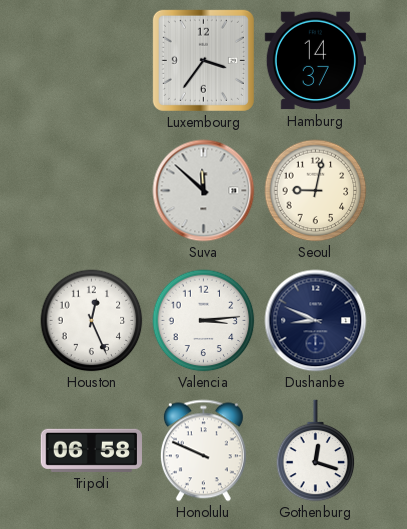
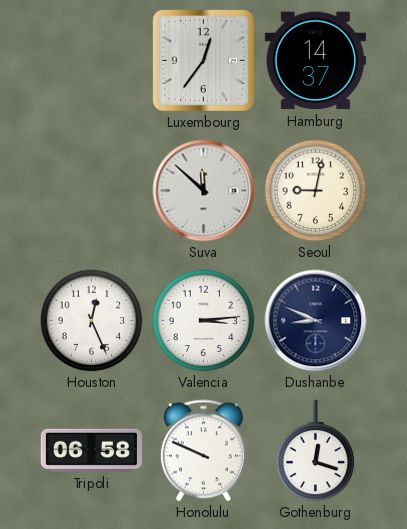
Luxembourg: 3:36 -> 12:36 (203, 60)
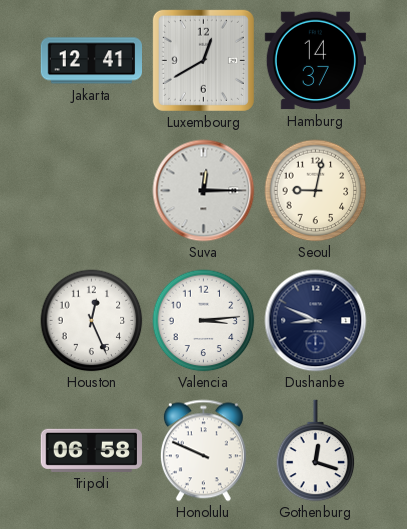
Jakarta: none -> 12:41 (91, 61)
Luxembourg: 12:36 -> 12:40 (203, 60)
Suva: 11:52 -> 12:15 (204, 191)
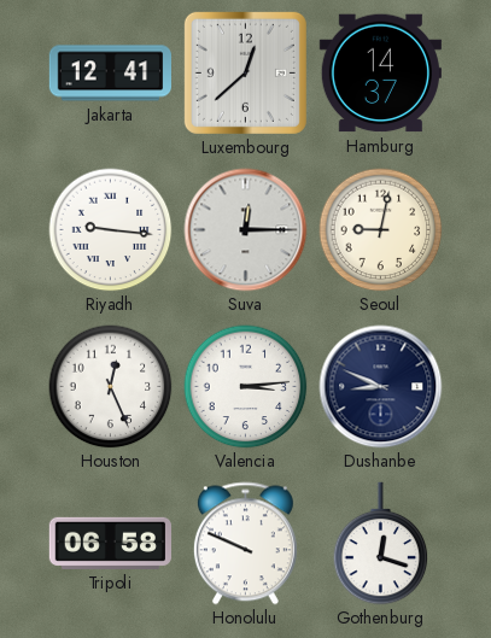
Luxembourg: 12:40 -> 12:38 (245, 72)
Riyadh: none -> 9:16 (111, 230)
